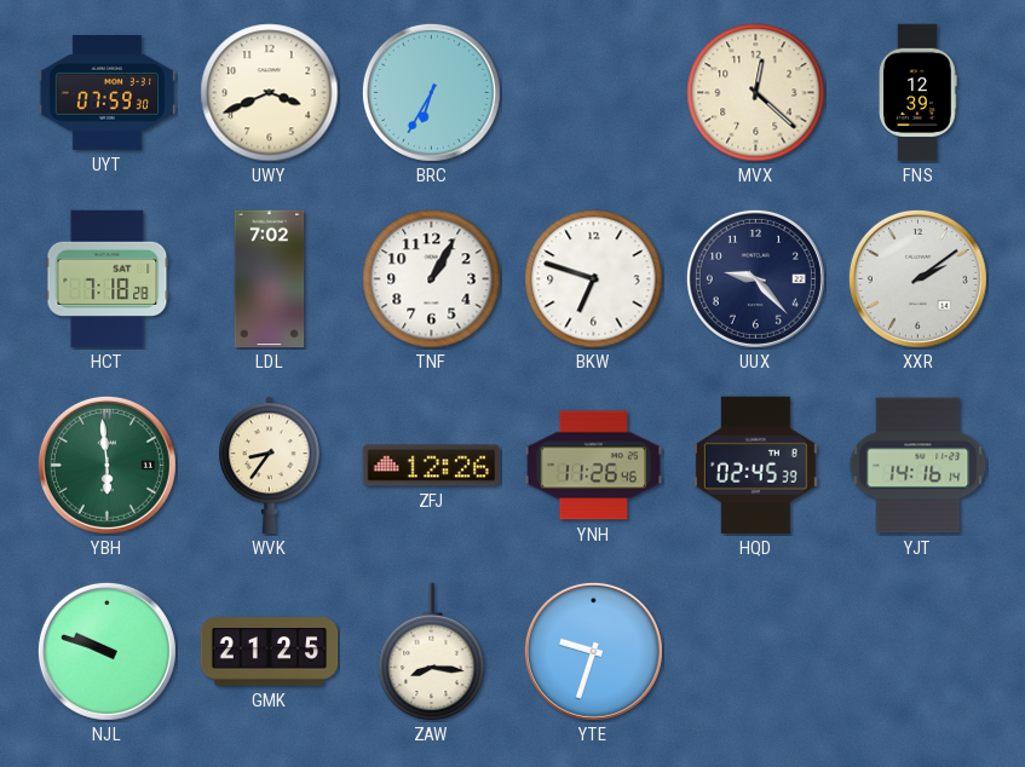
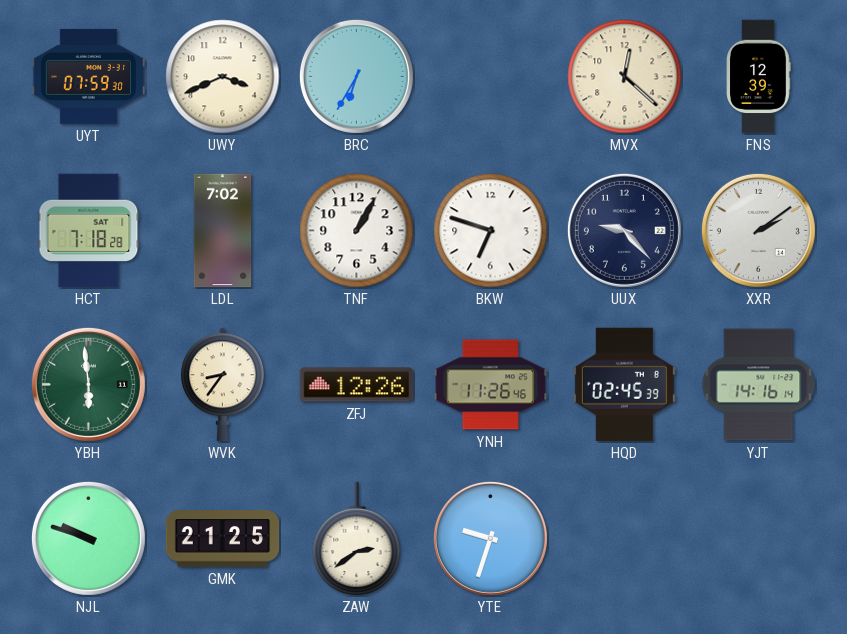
ZAW: 8:16 -> 2:39 (357, 539)
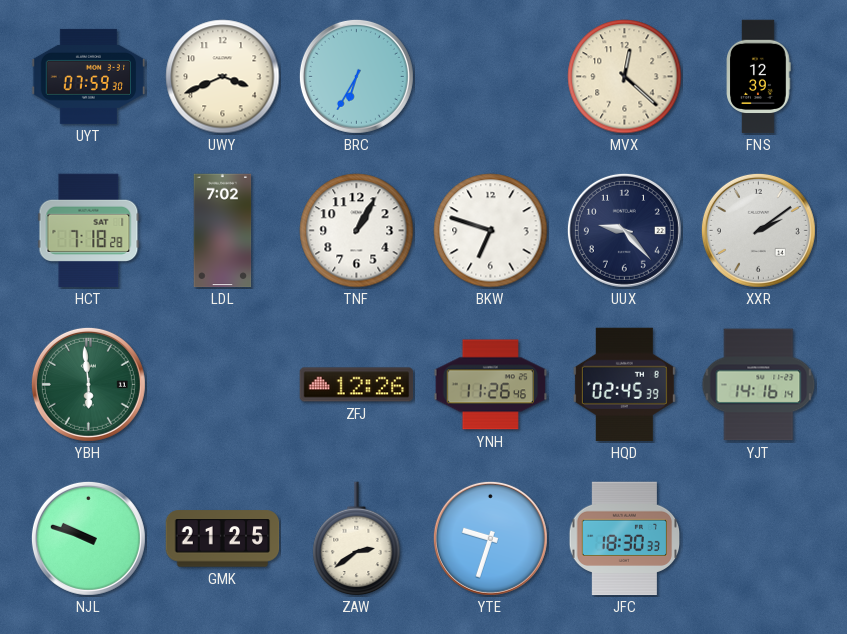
WVK: 8:36 -> none (223, 385)
JFC: none -> 18:30 (625, 539)
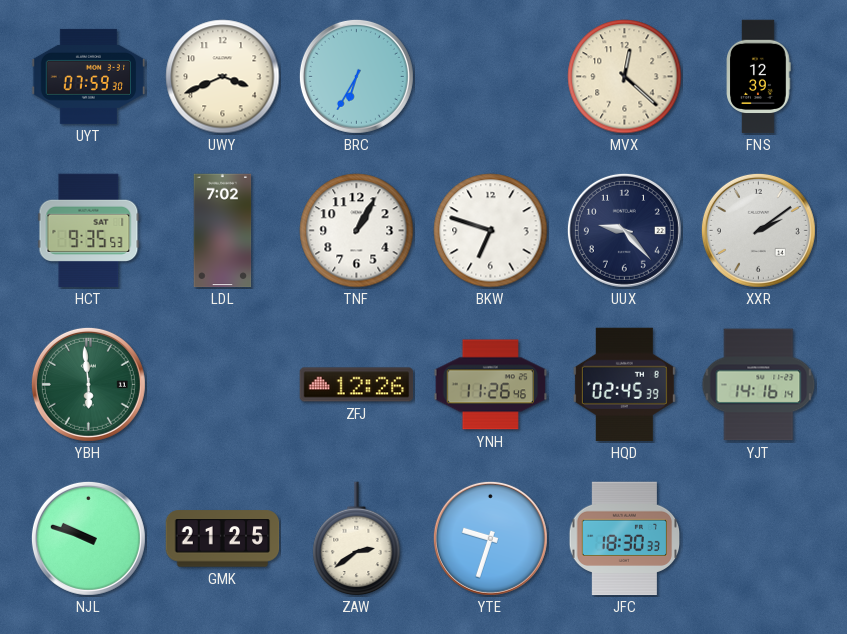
HCT: 7:18 -> 9:35 (89, 231)
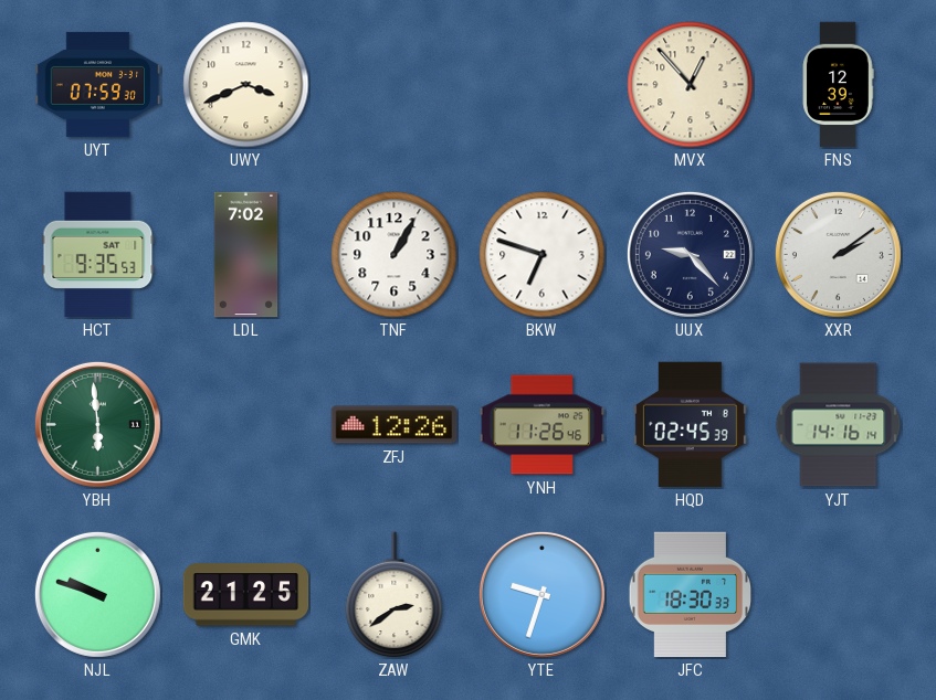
BRC: 6:35 -> none (356, 76)
MVX: 12:22 -> 12:53 (691, 85)
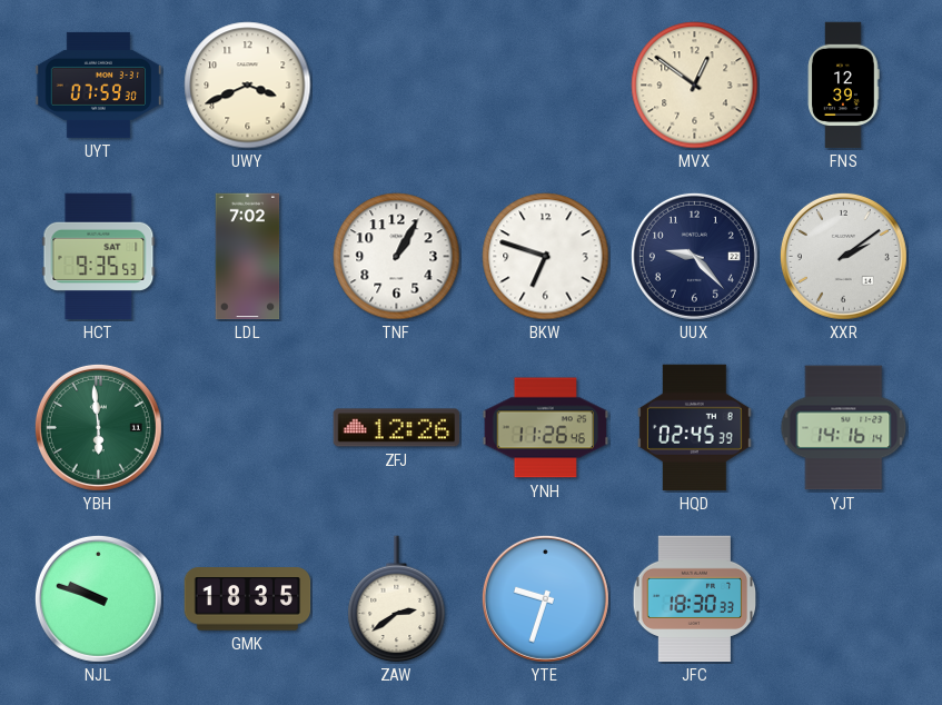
MVX: 12:53 -> 12:51 (695, 86)
GMK: 21:25 -> 18:35 (248, 599)
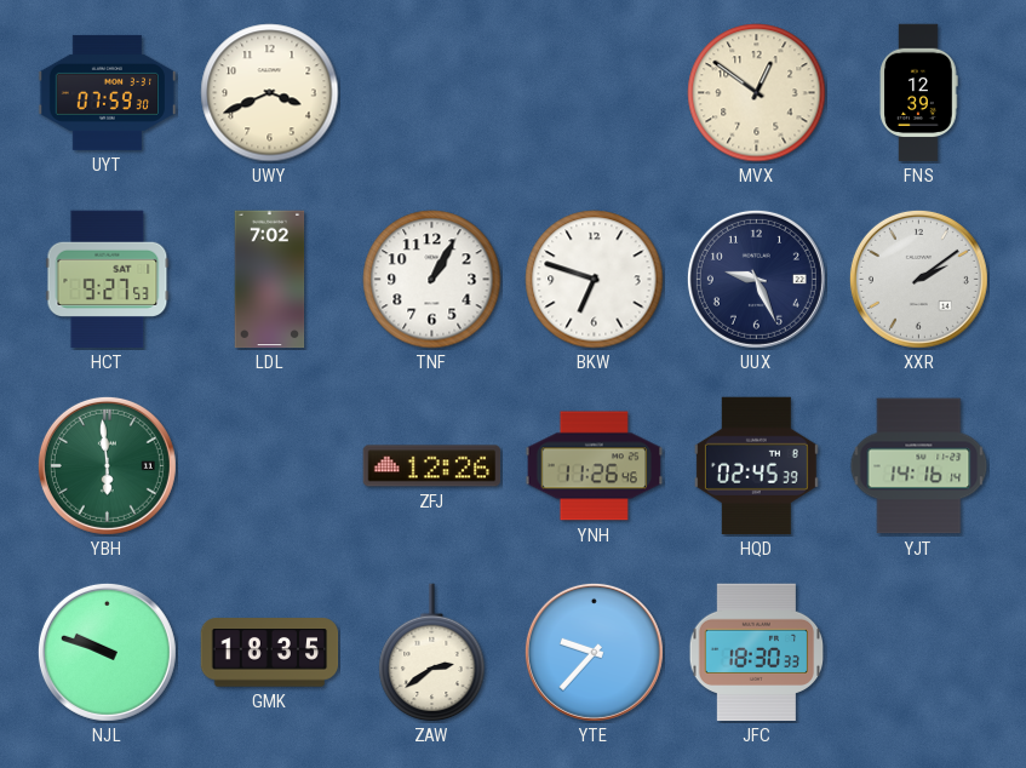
HCT: 9:35 -> 9:27 (108, 280)
UUX: 9:23 -> 9:26 (756, 279)
YTE: 9:33 -> 9:37 (594, 652)
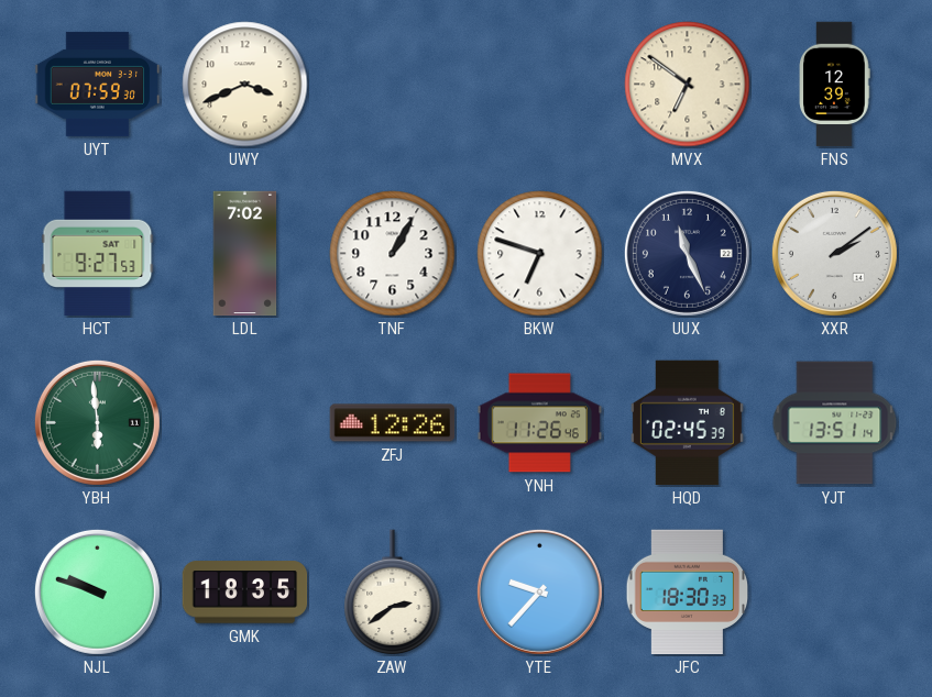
MVX: 12:51 -> 6:51 (688, 85)
UUX: 9:26 -> 11:26 (687, 253)
YJT: 14:16 -> 13:51 (835, 423)
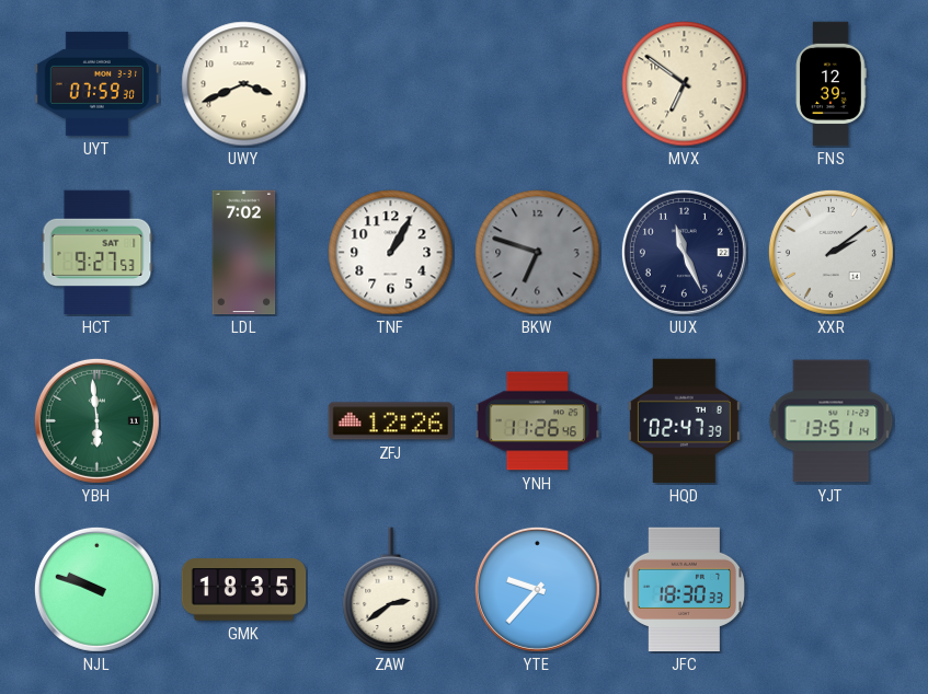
BKW dial: white -> grey (538, 253)
HQD: 02:45 -> 02:47 (684, 421)
